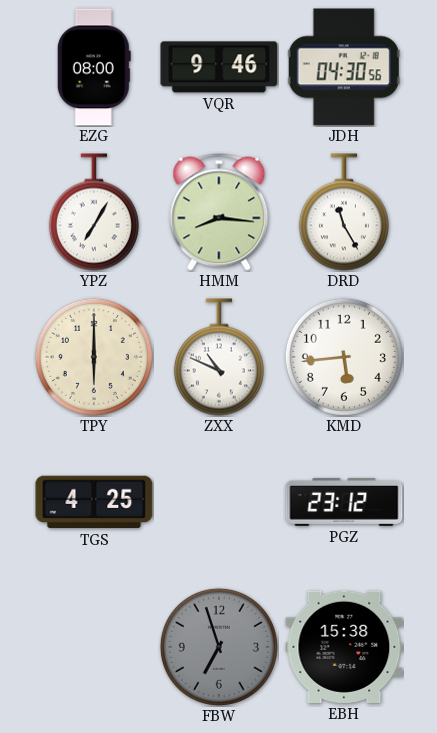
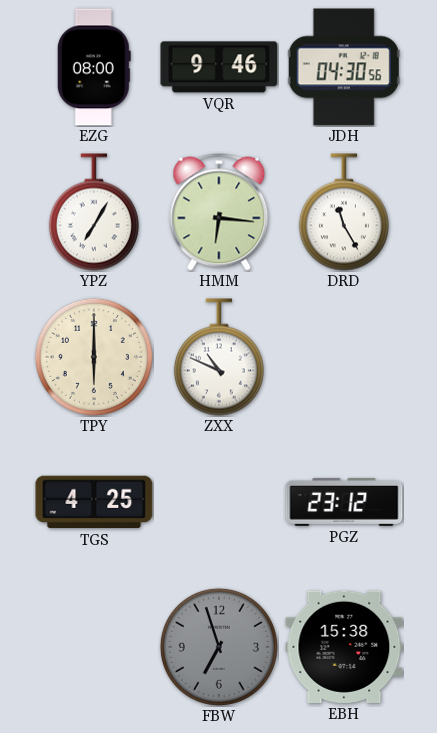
HMM: 8:16 -> 6:16 (219, 212)
KMD: 5:44 -> none (344, 357)
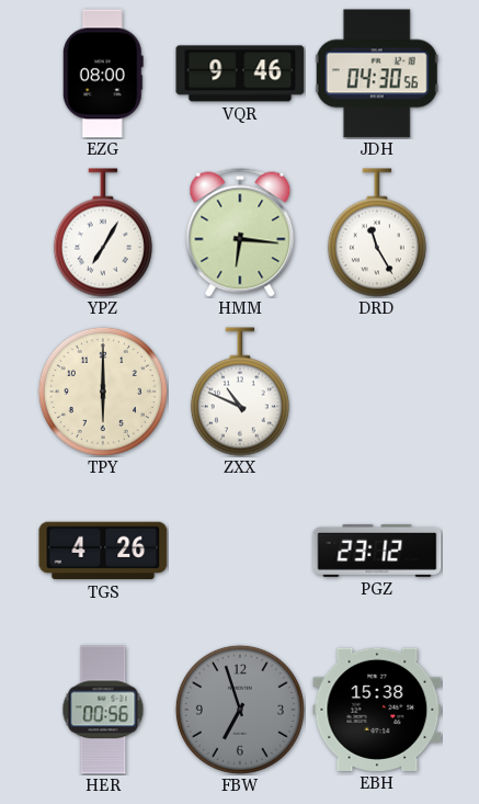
TGS: 4:25 -> 4:26 (103, 551)
HER: none -> 00:56 (103, 710)
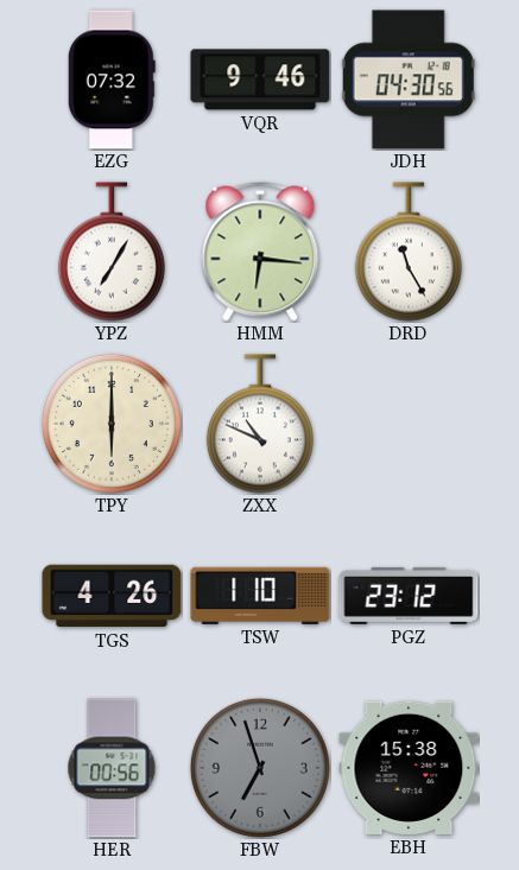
EZG: 08:00 -> 07:32 (112, 80)
TSW: none -> 1:10 (260, 596)
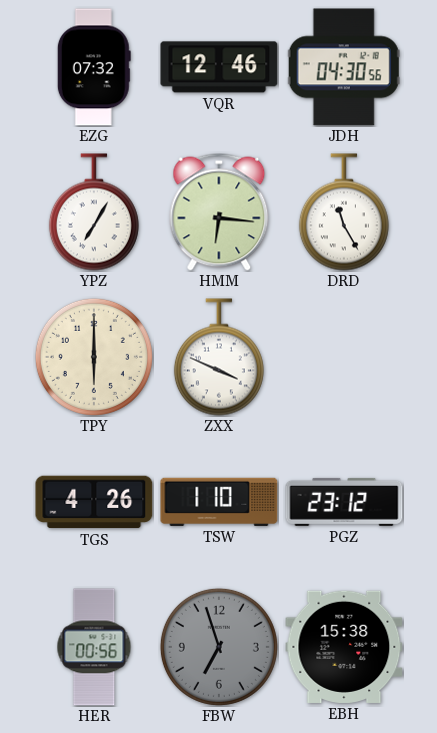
VQR: 9:46 -> 12:46 (219, 67)
ZXX: 10:49 -> 3:49 (219, 357)
